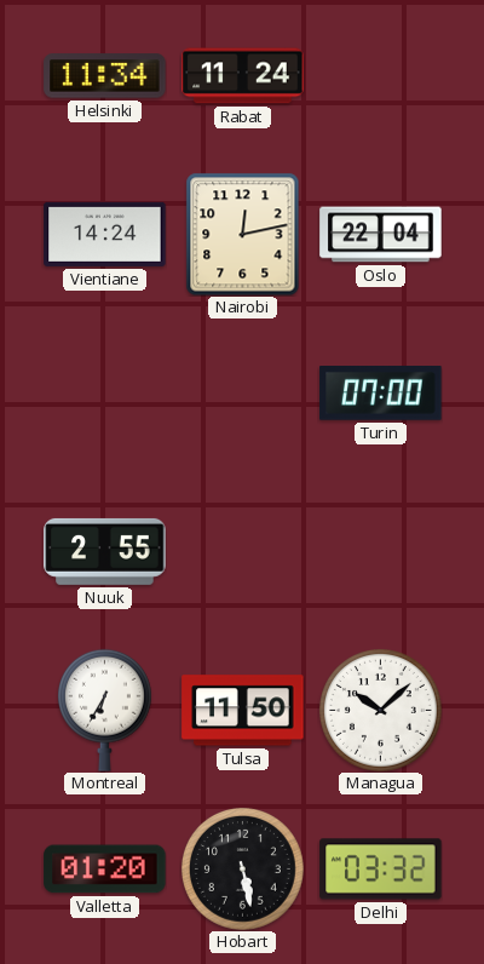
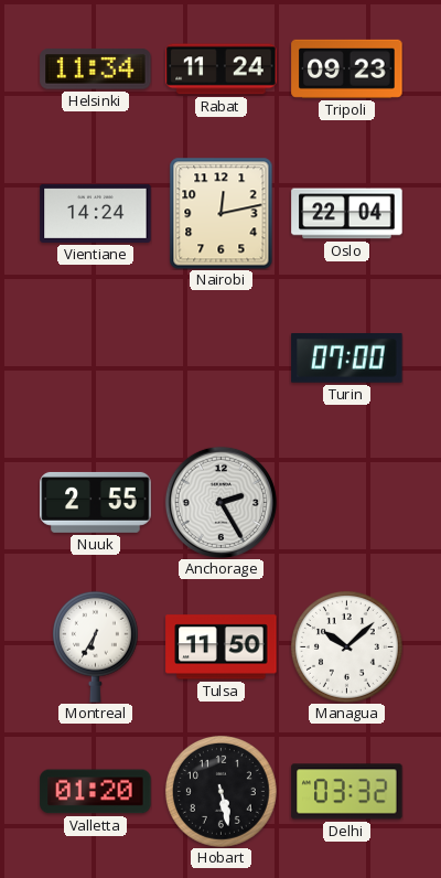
Tripoli: none -> 09:23 (347, 68)
Anchorage: none -> 2:25 (220, 502)
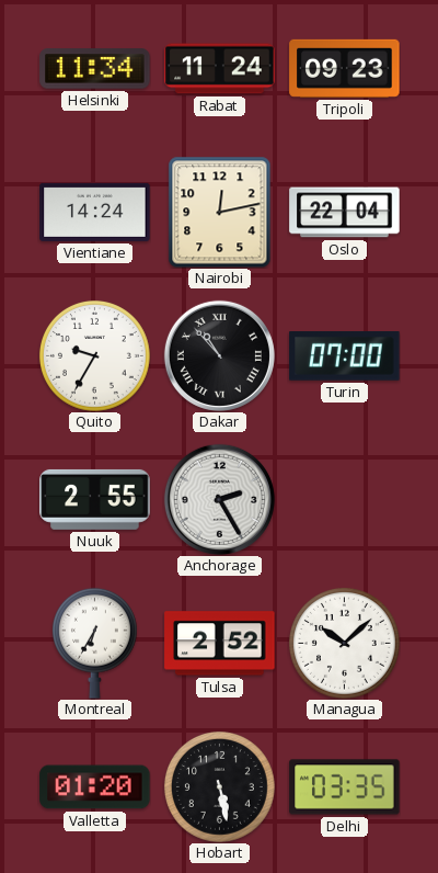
Quito: none -> 9:35 (94, 355)
Dakar: none -> 10:53 (219, 355)
Tulsa: 11:50 -> 2:52 (220, 644)
Delhi: 03:32 -> 03:35 (345, 787)
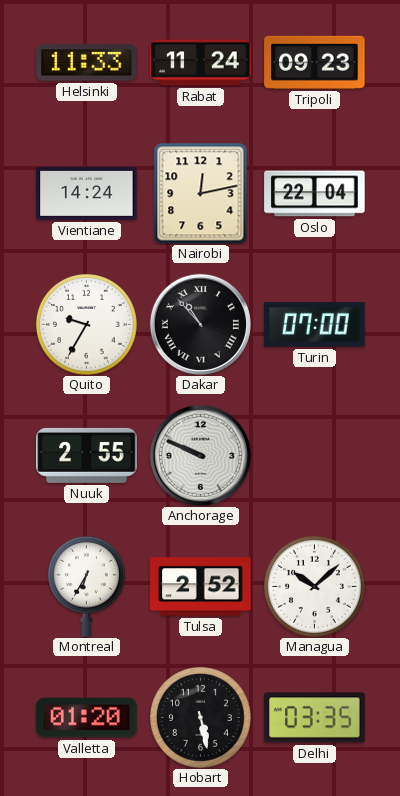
Helsinki: 11:34 -> 11:33 (87, 63)
Anchorage: 2:25 -> 9:49 (200, 455)
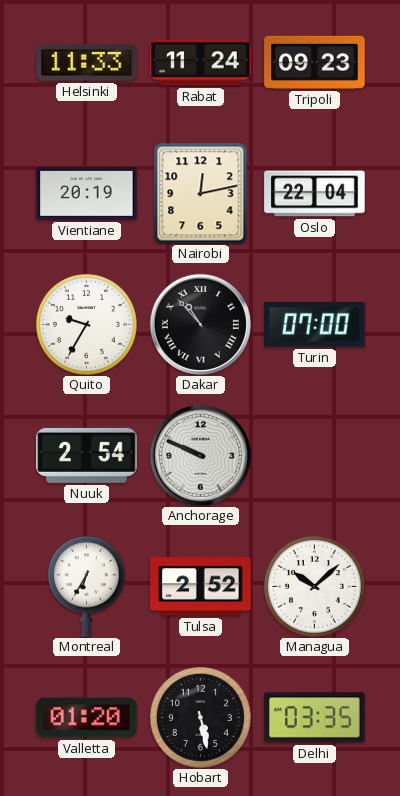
Vientiane: 14:24 -> 20:19 (87, 193)
Nuuk: 2:55 -> 2:54 (87, 455)
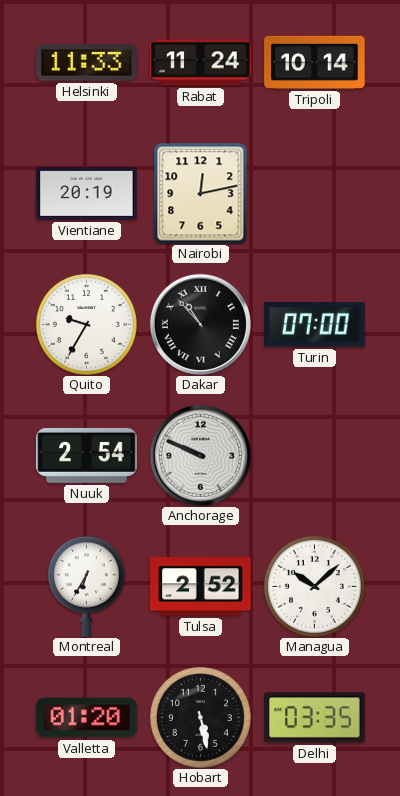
Tripoli: 09:23 -> 10:14 (315, 62)
Oslo: 22:04 -> none (315, 194)
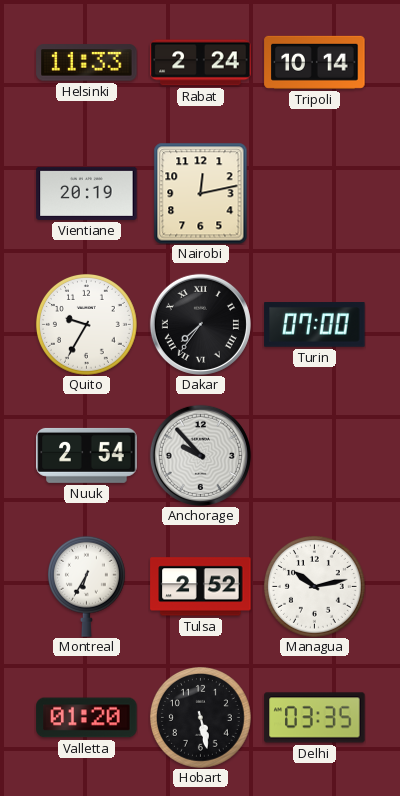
Rabat: 11:24 -> 2:24 (201, 63)
Dakar: 10:53 -> 7:36 (200, 324)
Anchorage: 9:49 -> 9:53 (200, 455)
Managua: 10:08 -> 10:13 (314, 586)
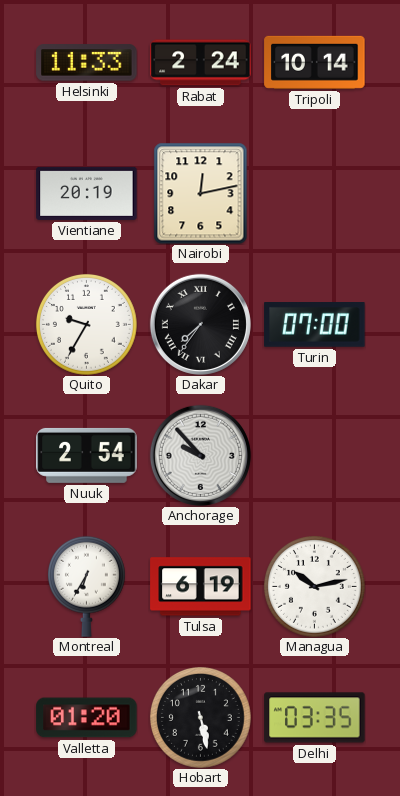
Tulsa: 2:52 -> 6:19 (201, 587)
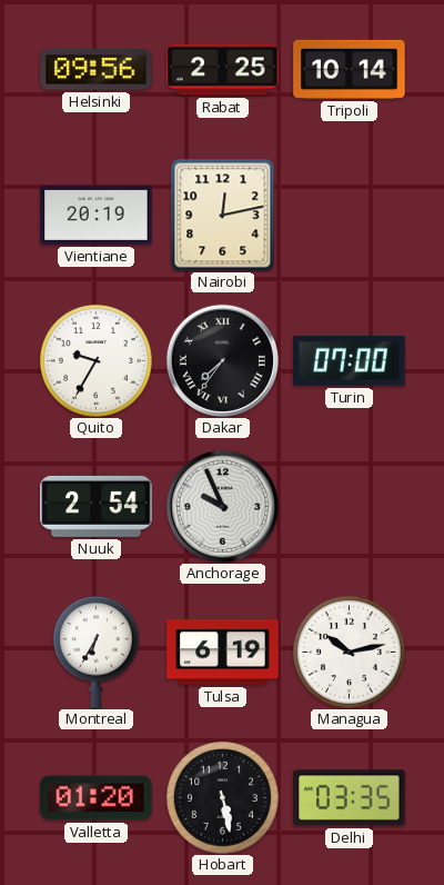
Helsinki: 11:33 -> 09:56 (97, 70)
Rabat: 2:24 -> 2:25 (223, 70)
Anchorage: 9:53 -> 9:56 (222, 506)
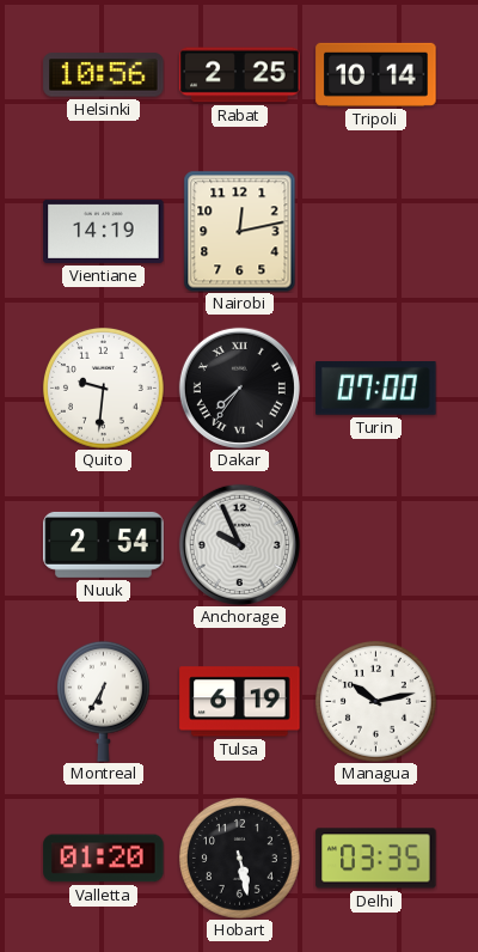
Helsinki: 09:56 -> 10:56 (104, 75)
Vientiane: 20:19 -> 14:19 (104, 231)
Quito: 9:35 -> 9:31 (103, 387)
